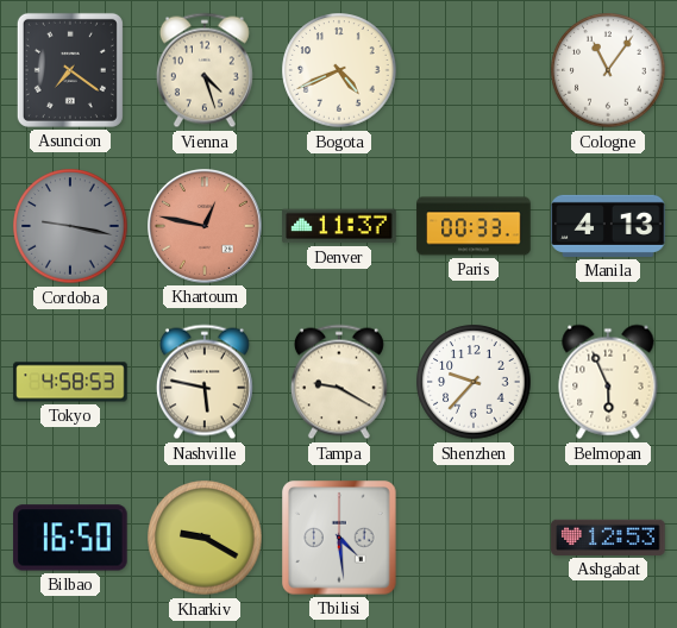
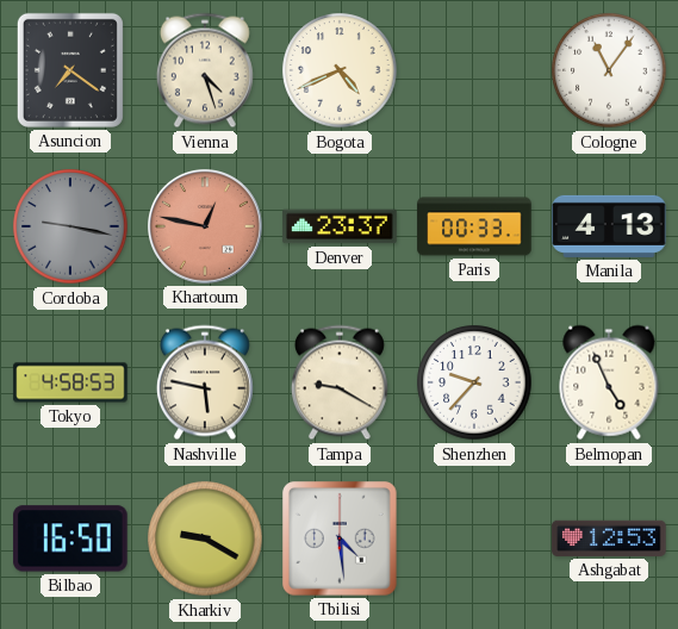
Denver: 11:37 -> 23:37 (340, 226)
Belmopan: 5:56 -> 4:56 (609, 382)
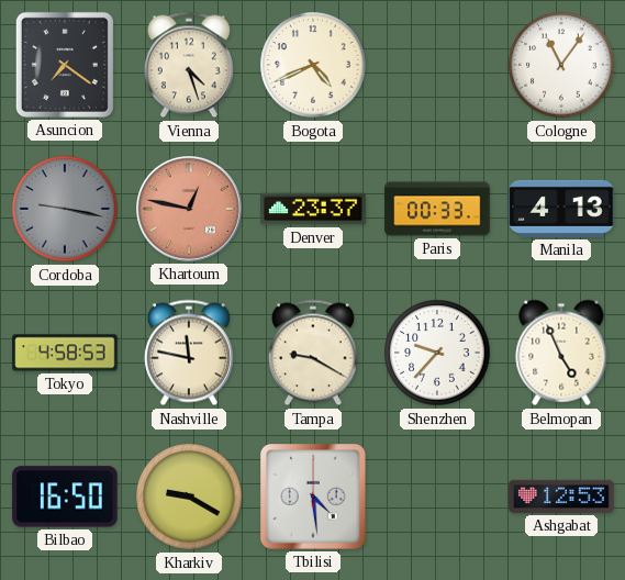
Nashville: 5:47 -> 11:47 (189, 353)
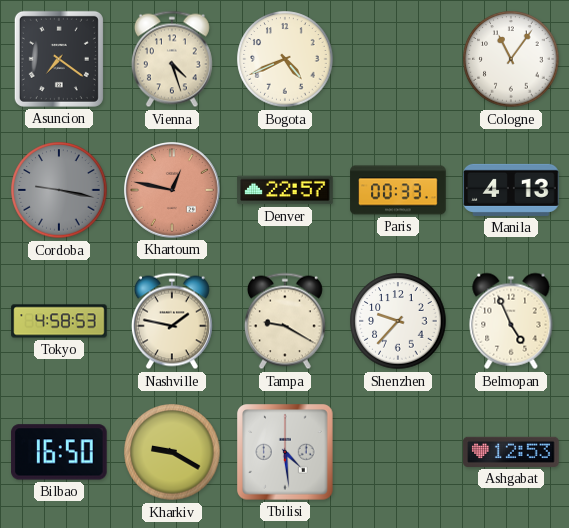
Denver: 23:37 -> 22:57 (285, 190)
Nashville: 11:47 -> 1:47 (172, 321)
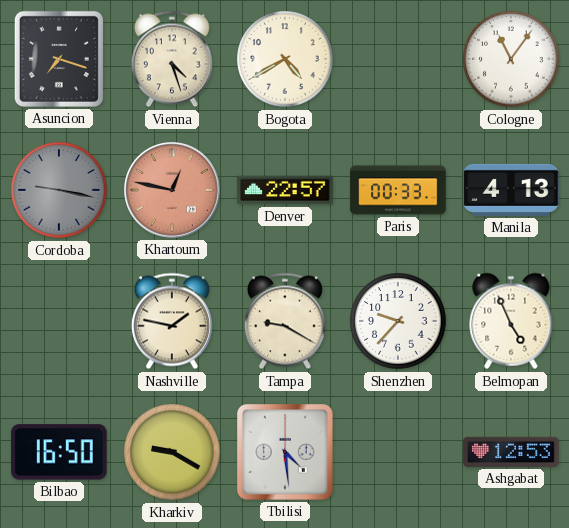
Asuncion: 7:21 -> 7:18 (59, 59)
Bogota: 4:41 -> 4:40 (285, 59)
Tokyo: 4:58 -> none (59, 321)
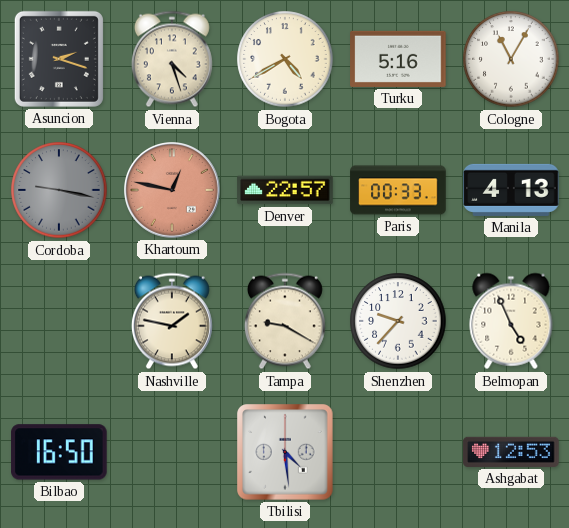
Asuncion: 7:18 -> 2:18 (59, 59)
Turku: none -> 5:16 (398, 59)
Cologne: 11:06 -> 11:05 (511, 59)
Kharkiv: 9:20 -> none (172, 452)
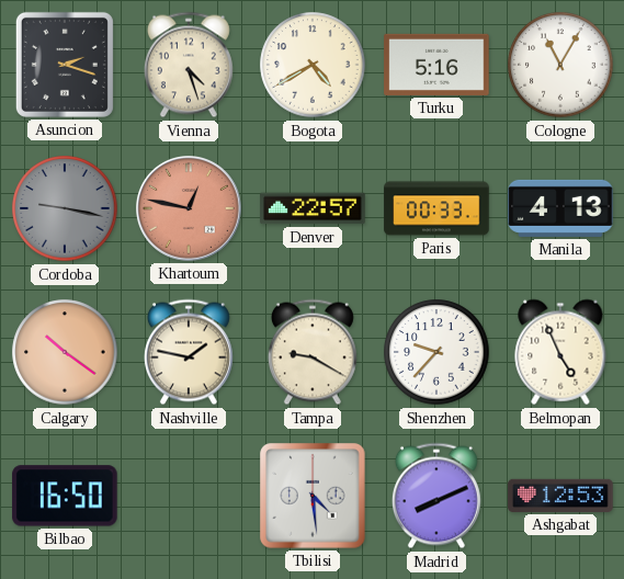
Calgary: none -> 10:21 (65, 352)
Madrid: none -> 8:11 (436, 496)
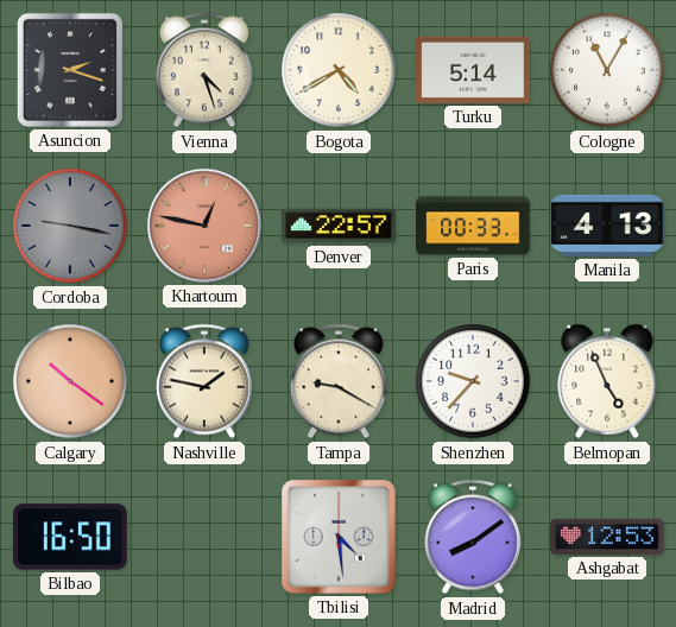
Turku: 5:16 -> 5:14 (473, 70)
Madrid: 8:11 -> 8:09 (473, 537)
